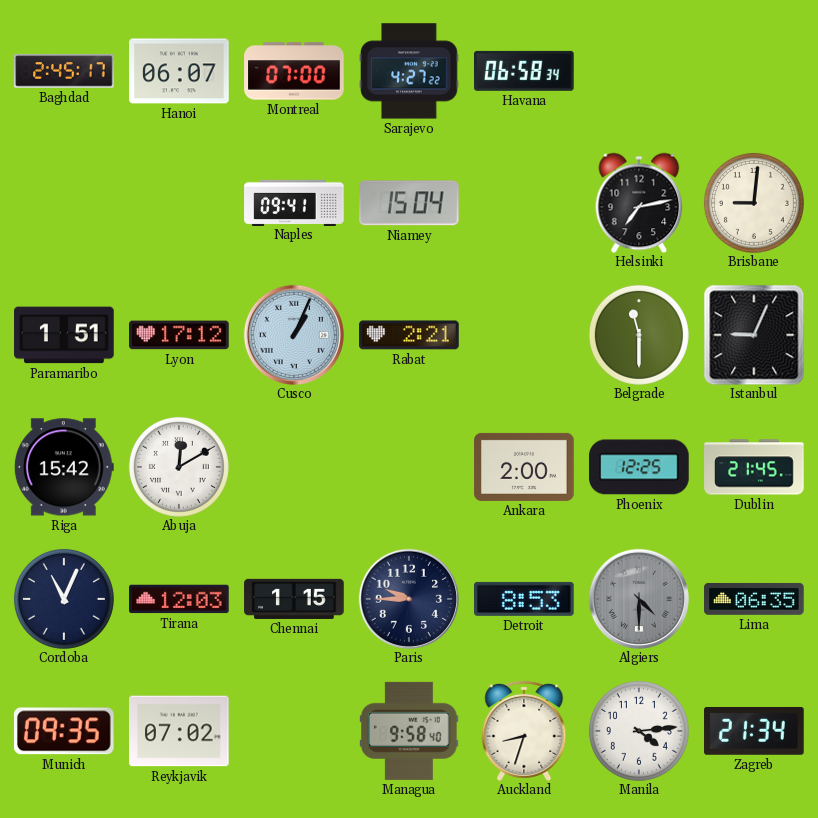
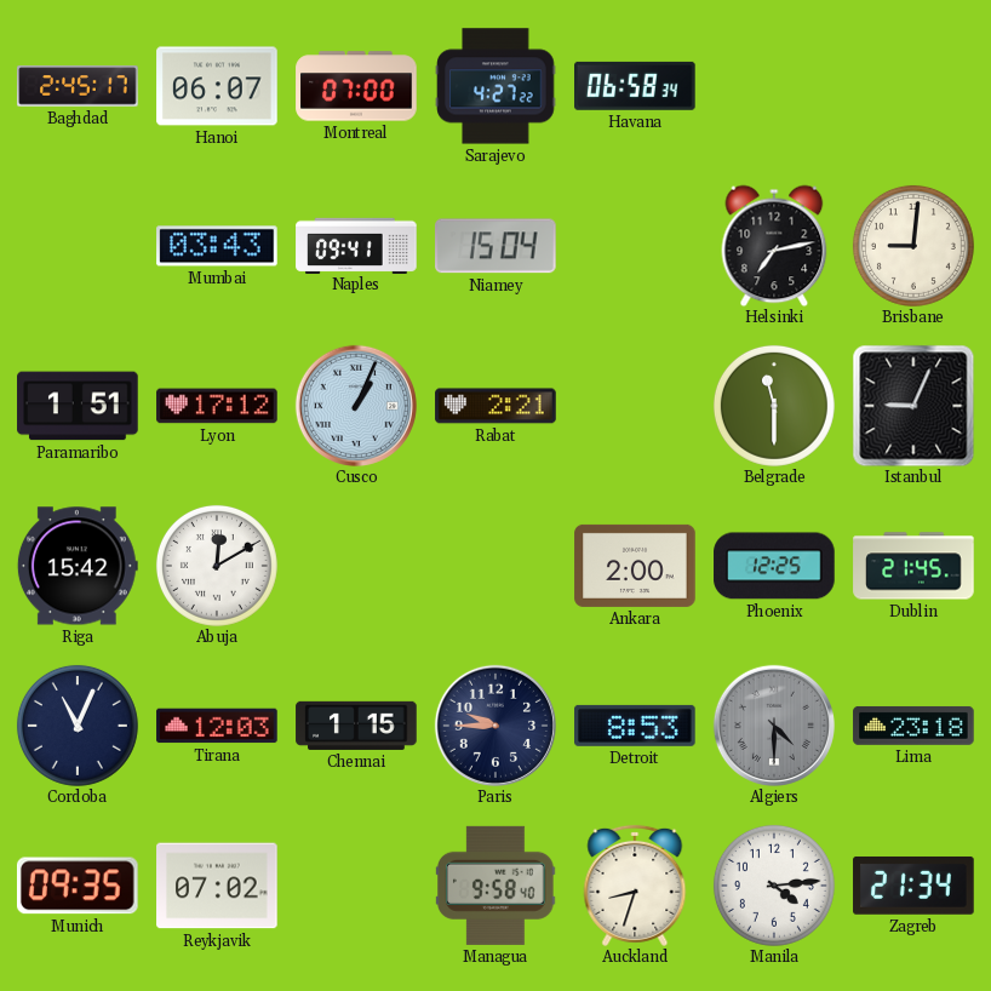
Mumbai: none -> 03:43 (217, 246)
Lima: 06:35 -> 23:18 (913, 726)
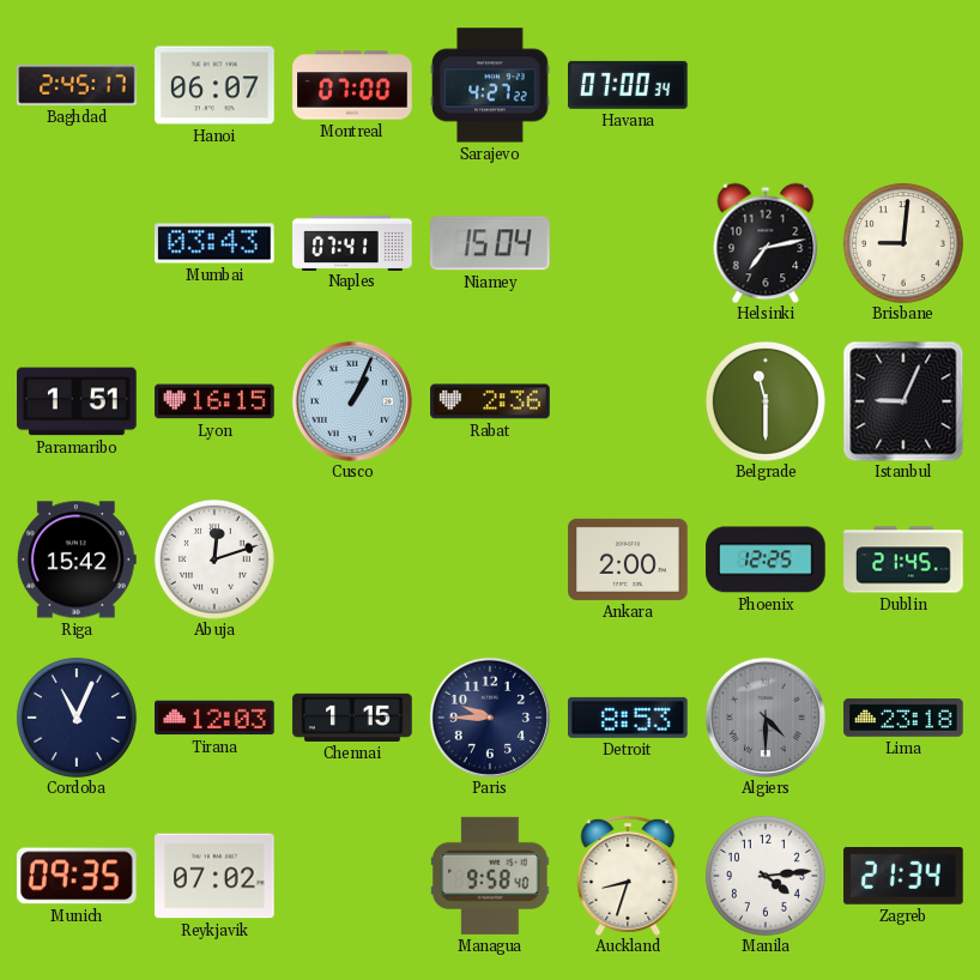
Havana: 06:58 -> 07:00 (629, 85)
Naples: 09:41 -> 07:41 (352, 242)
Lyon: 17:12 -> 16:15 (214, 401)
Rabat: 2:21 -> 2:36 (490, 401)
Abuja: 12:10 -> 12:12 (214, 559)
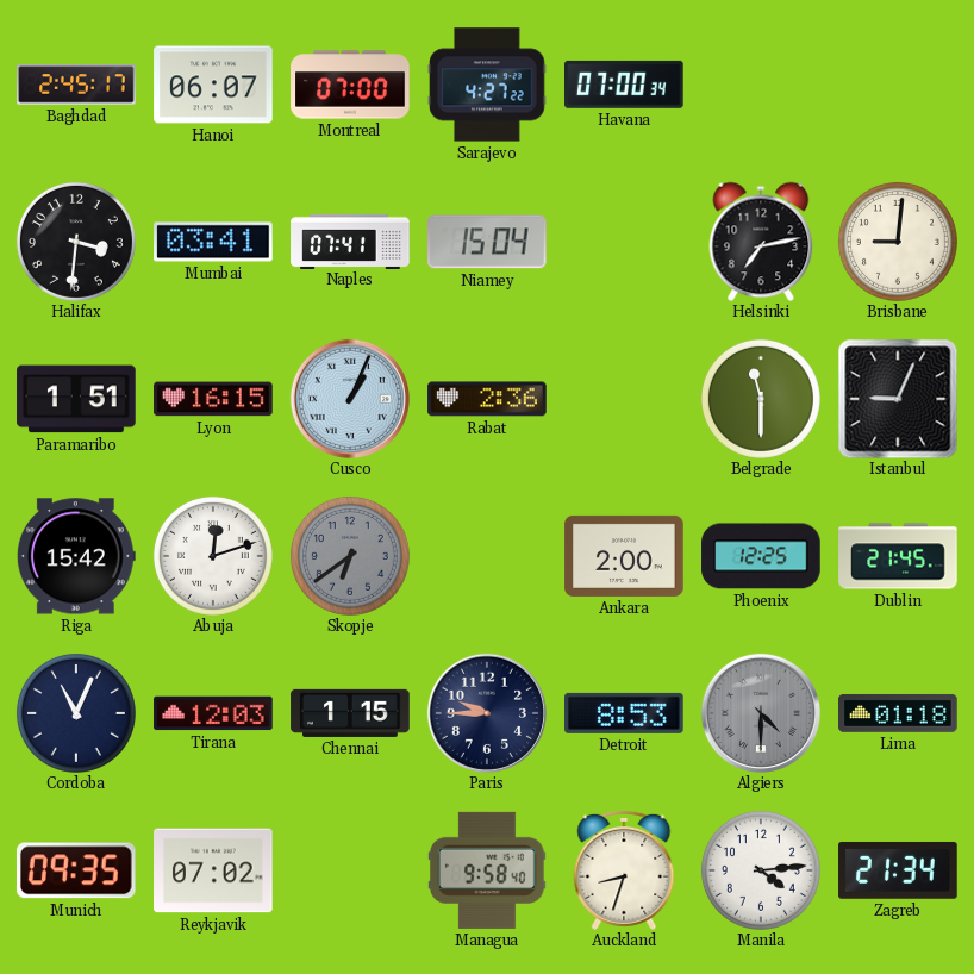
Halifax: none -> 3:31 (76, 242)
Mumbai: 03:43 -> 03:41 (213, 242)
Skopje: none -> 6:39 (350, 556)
Lima: 23:18 -> 01:18 (898, 713)
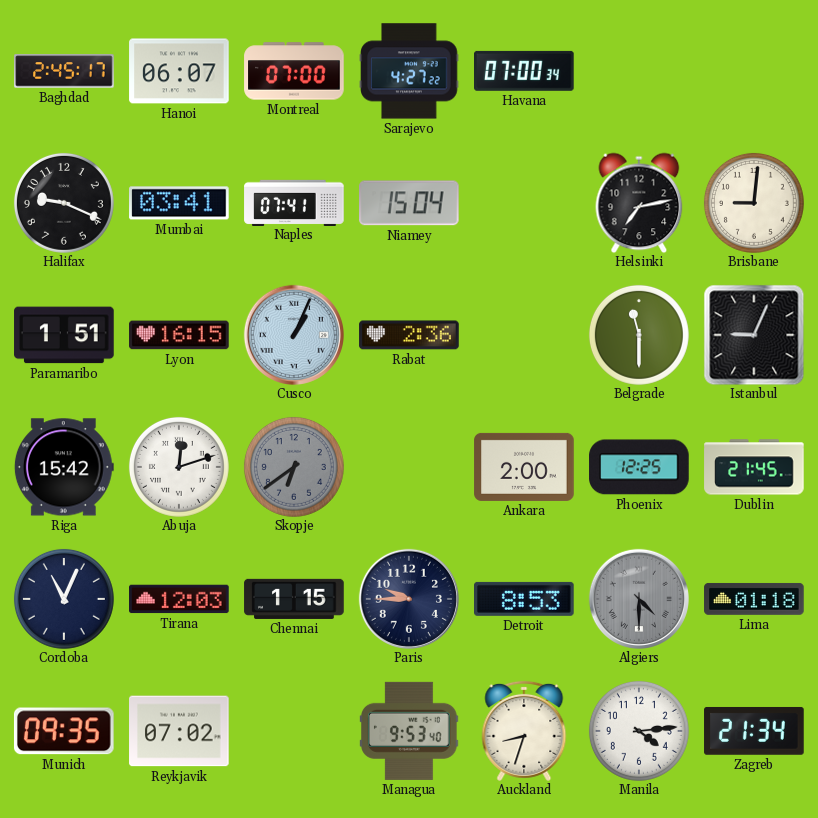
Halifax: 3:31 -> 9:19 (64, 203)
Managua: 9:58 -> 9:53 (409, 731)
